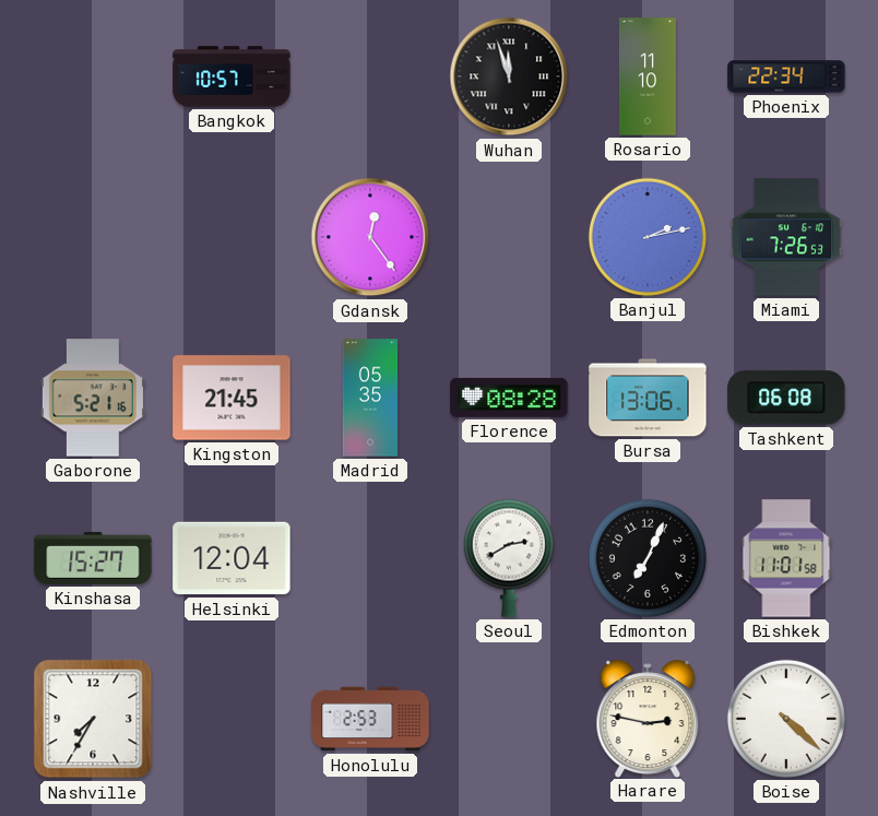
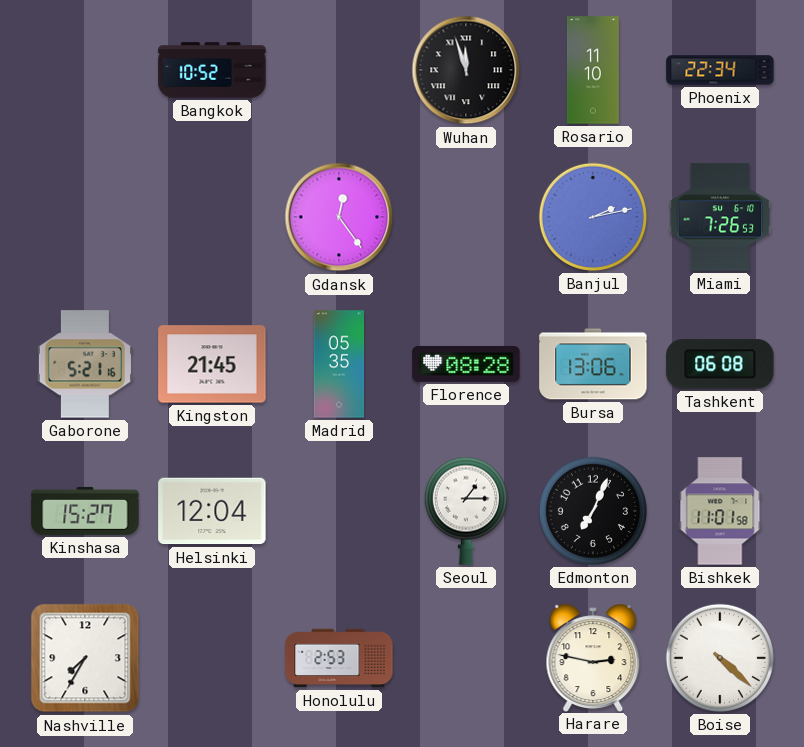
Bangkok: 10:57 -> 10:52 (212, 70)
Seoul: 2:40 -> 1:15 (466, 511)
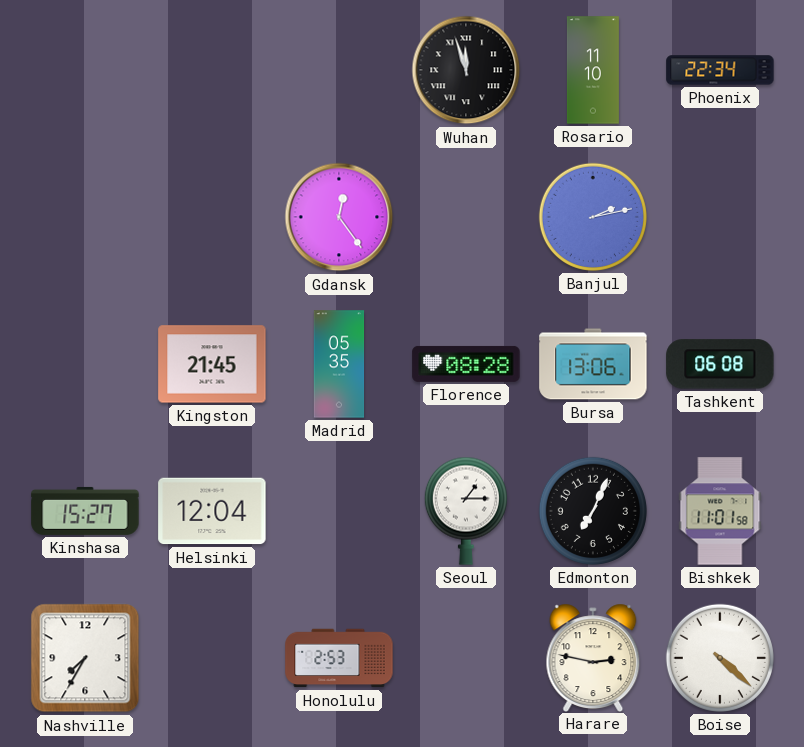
Bangkok: 10:52 -> none (212, 70)
Miami: 7:26 -> none (720, 217)
Gaborone: 5:21 -> none (85, 364)
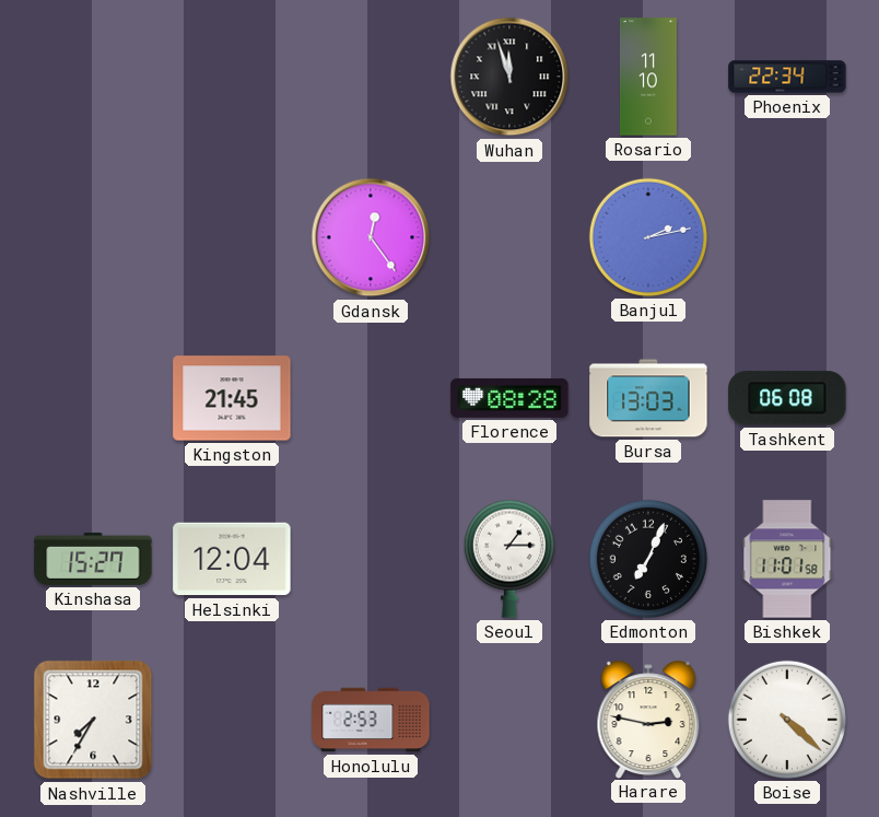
Madrid: 05:35 -> none (339, 364)
Bursa: 13:06 -> 13:03 (648, 398)
